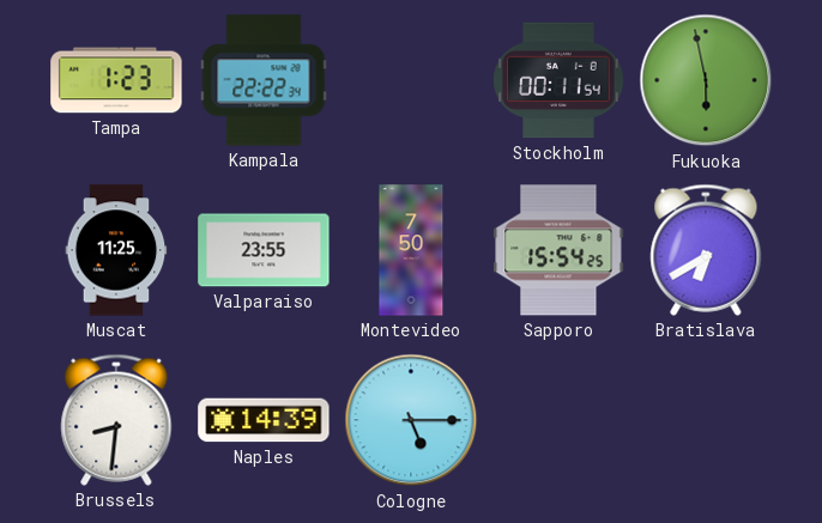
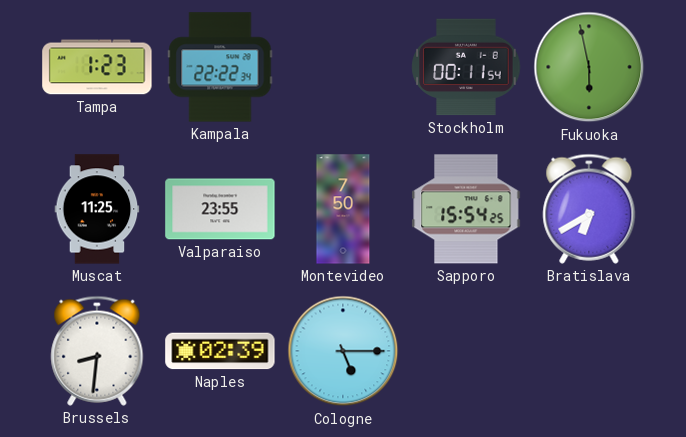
Naples: 14:39 -> 02:39 (220, 351)
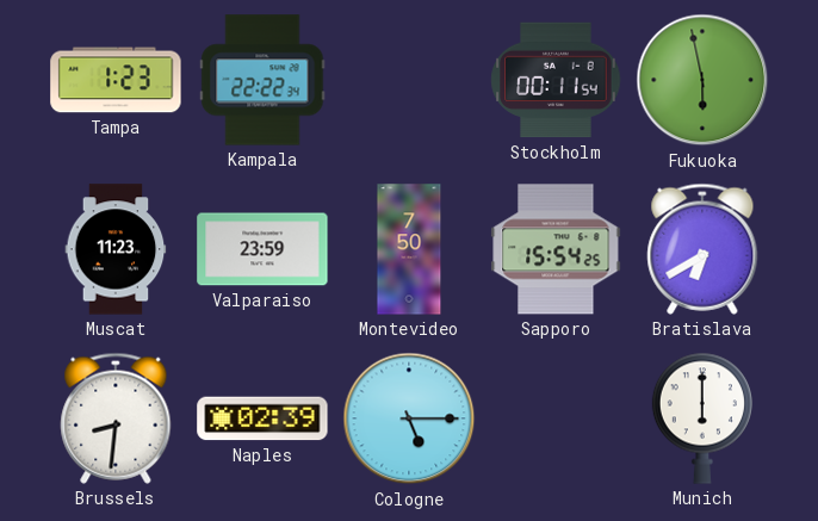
Muscat: 11:25 -> 11:23 (116, 249)
Valparaiso: 23:55 -> 23:59 (262, 249)
Munich: none -> 6:00 (702, 418)
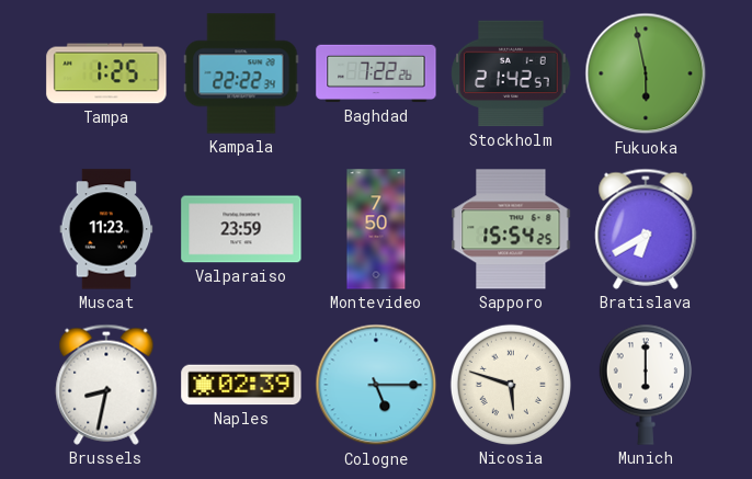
Tampa: 1:23 -> 1:25 (106, 73)
Baghdad: none -> 7:22 (376, 73)
Stockholm: 00:11 -> 21:42 (511, 73)
Brussels: 8:31 -> 8:32 (106, 385)
Nicosia: none -> 5:48 (511, 385)
